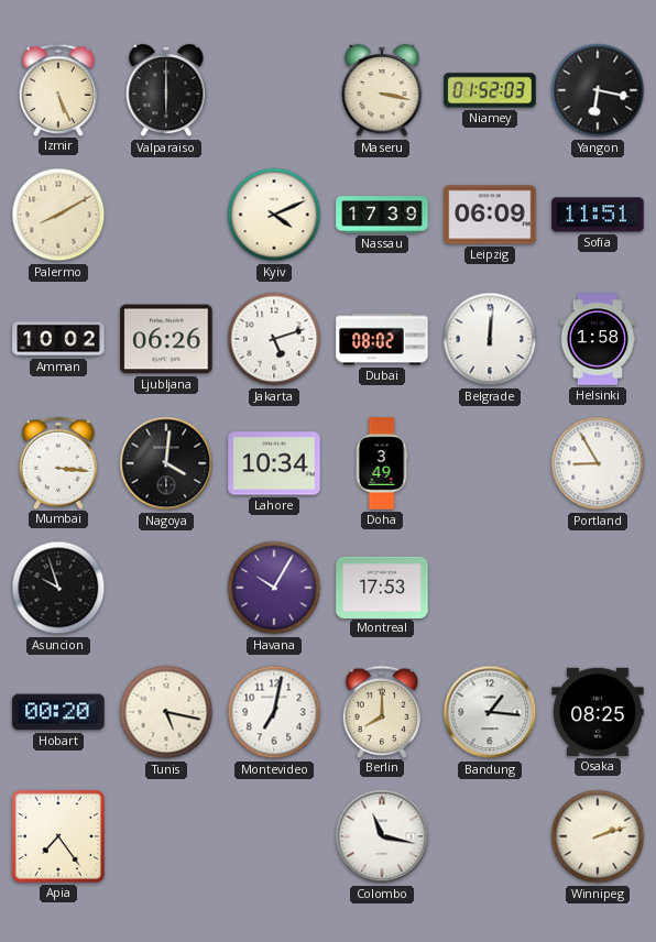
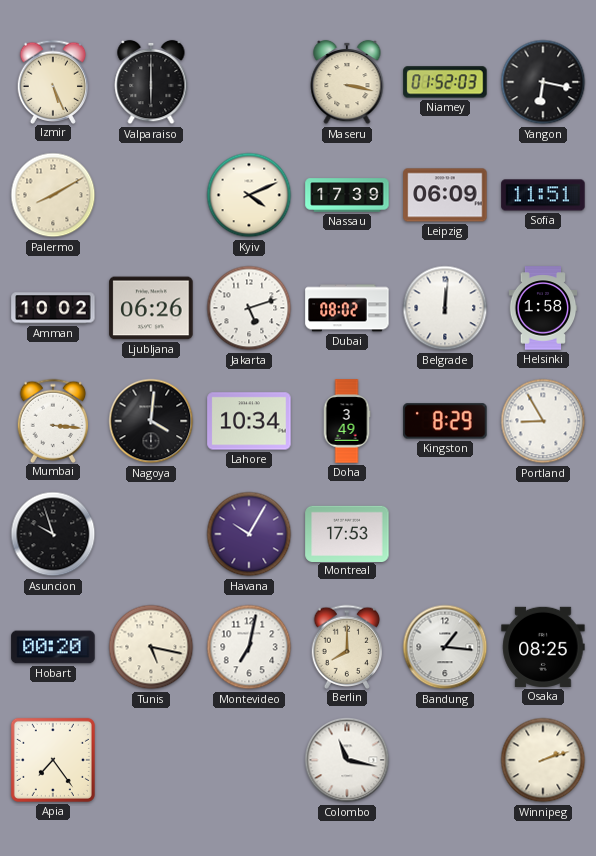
Kingston: none -> 8:29 (445, 421)
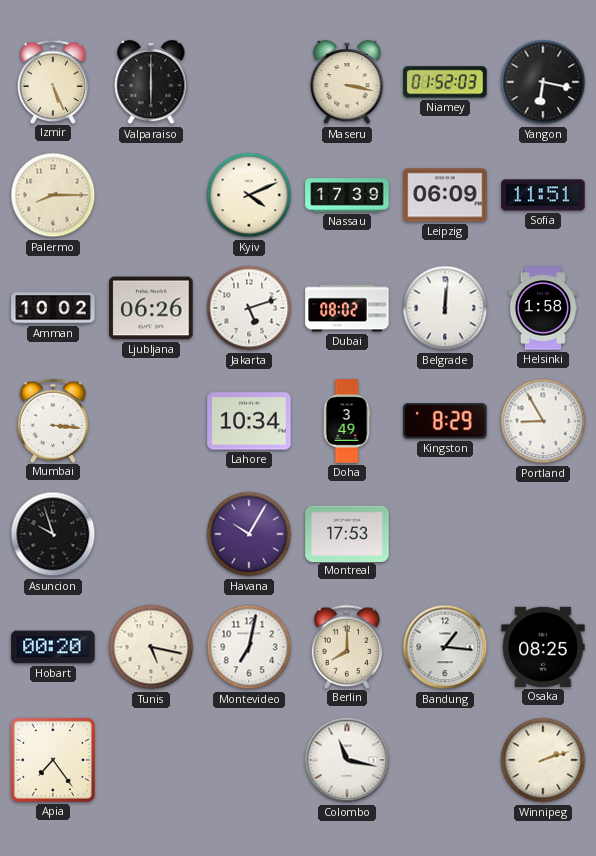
Palermo: 8:10 -> 8:15 (53, 195)
Nagoya: 4:01 -> none (151, 421)
